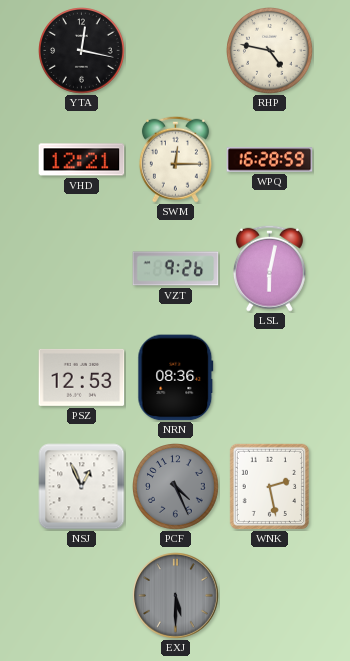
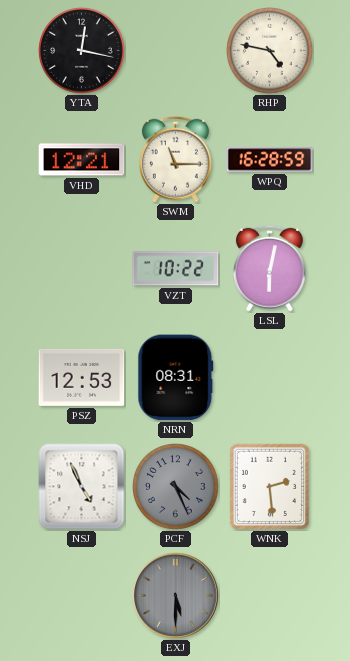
SWM: 12:15 -> 11:15 (175, 159)
VZT: 9:26 -> 10:22 (176, 269)
NRN: 08:36 -> 08:31 (176, 378)
NSJ: 12:56 -> 4:56 (82, 487)
WNK: 2:28 -> 2:29 (269, 486)
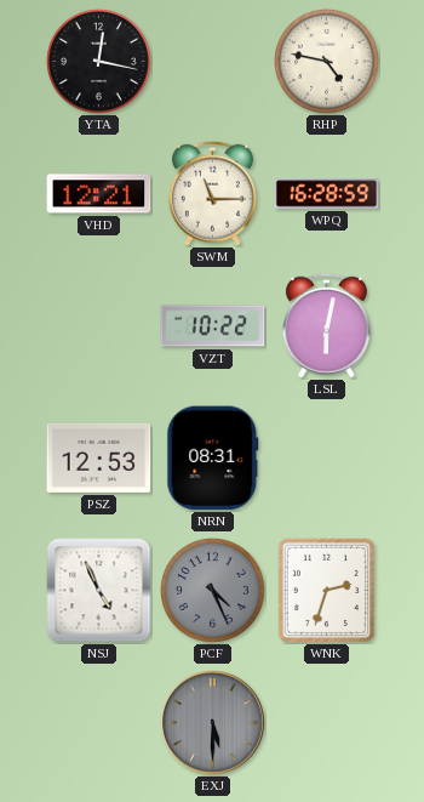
WNK: 2:29 -> 2:33 (326, 590)
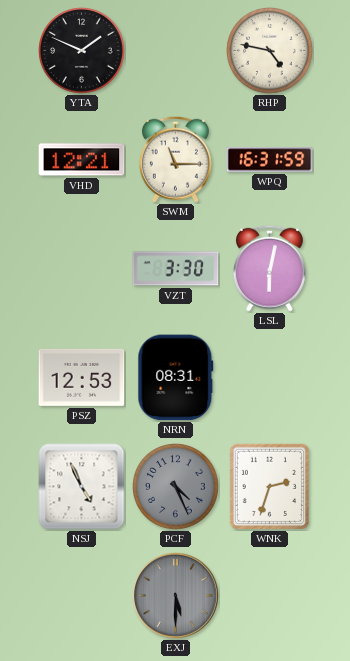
YTA: 12:17 -> 1:49 (82, 51)
WPQ: 16:28 -> 16:31 (270, 160)
VZT: 10:22 -> 3:30 (176, 269)
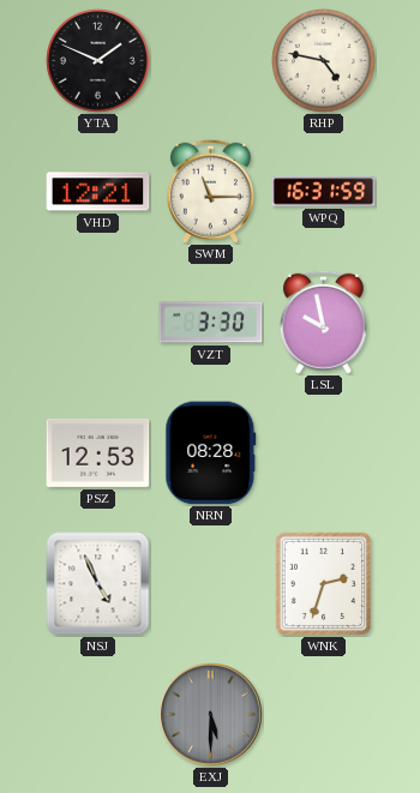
LSL: 6:02 -> 9:58 (323, 322)
NRN: 08:31 -> 08:28 (211, 453)
PCF: 4:26 -> none (176, 487)
